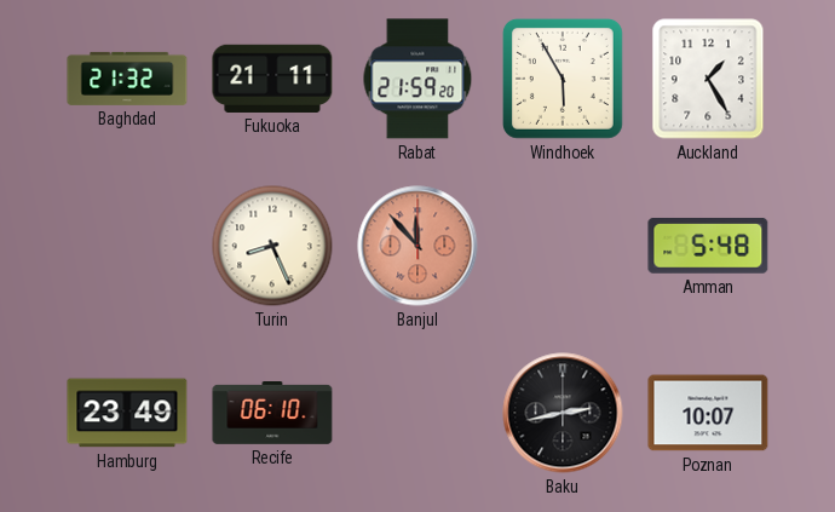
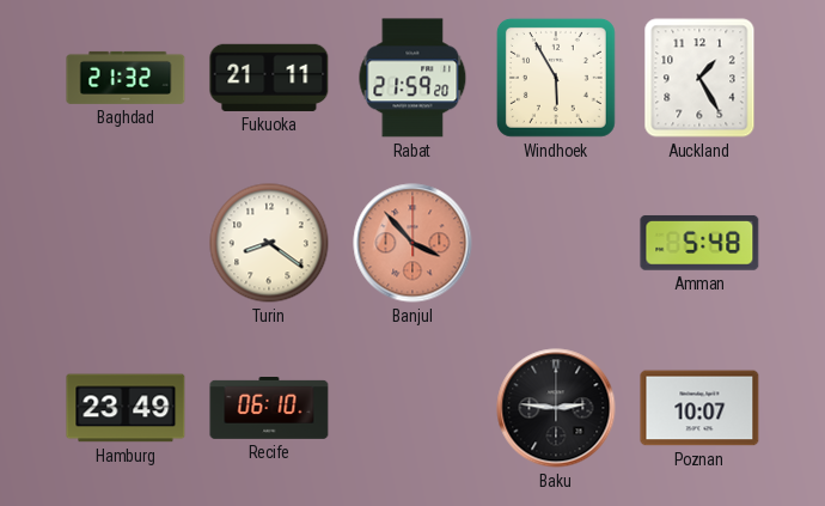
Turin: 8:26 -> 8:21 (269, 243)
Banjul: 11:53 -> 3:53 (412, 243)
Baku: 2:43 -> 2:46 (556, 408)
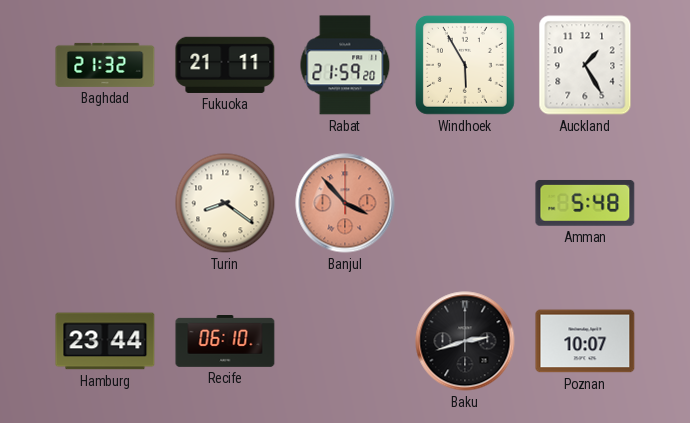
Hamburg: 23:49 -> 23:44 (105, 341)
Baku: 2:46 -> 2:42 (465, 341)
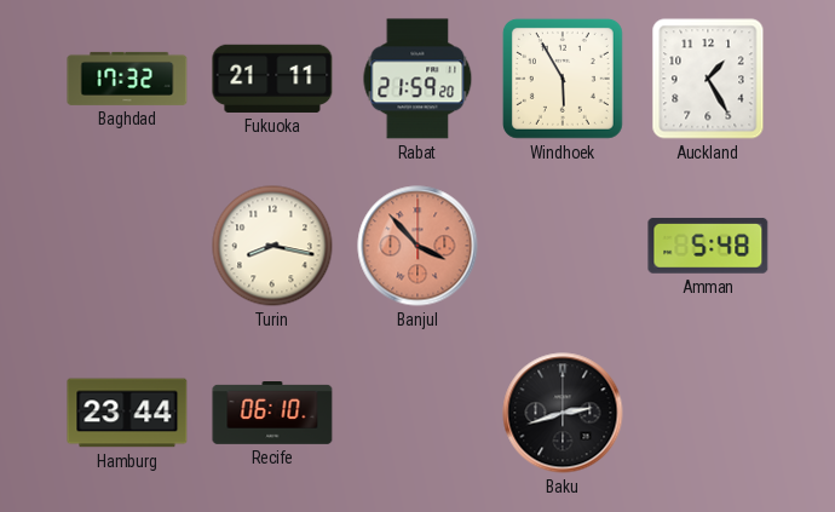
Baghdad: 21:32 -> 17:32 (127, 79)
Turin: 8:21 -> 8:17 (272, 246)
Poznan: 10:07 -> none (585, 341)
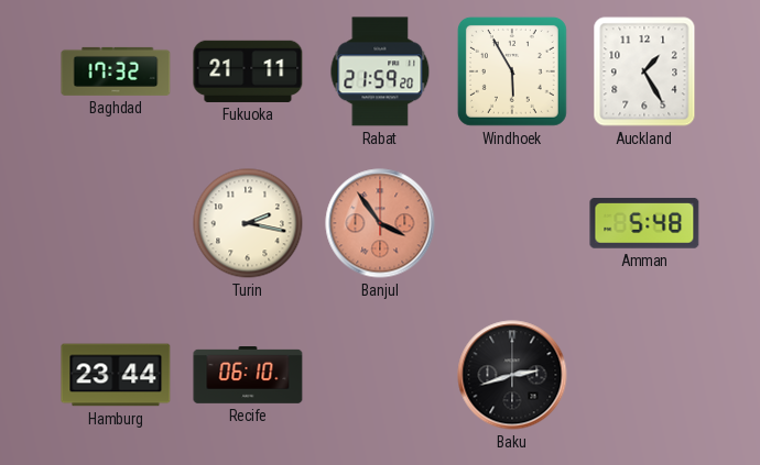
Turin: 8:17 -> 2:17 (248, 223)
Banjul: 3:53 -> 3:54 (380, 223)
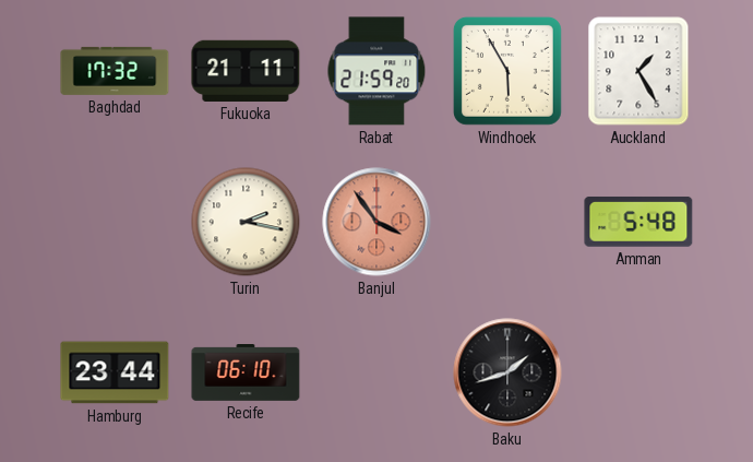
Baku: 2:42 -> 1:42 (507, 372)
